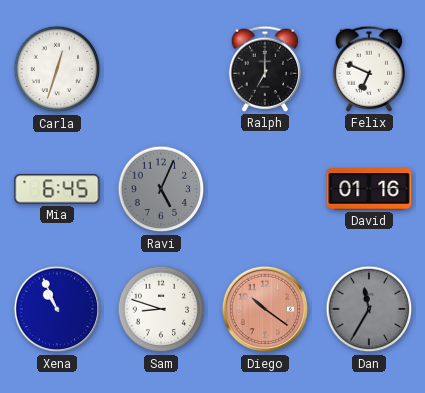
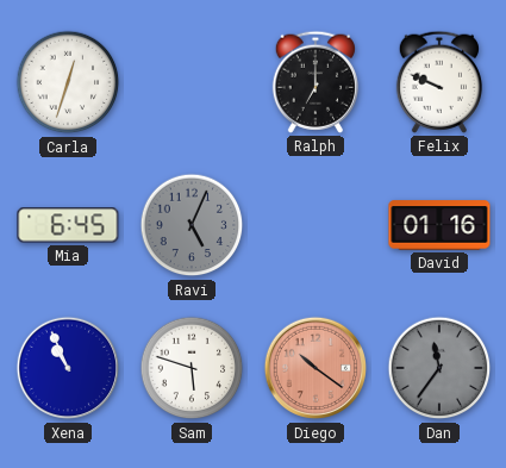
Felix: 6:49 -> 9:49 (438, 82)
Sam: 8:48 -> 5:48 (192, 368)
Dan: 11:35 -> 11:36 (439, 368)
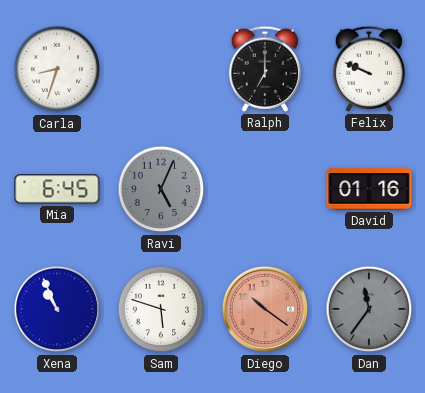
Carla: 12:33 -> 8:33 (57, 69)
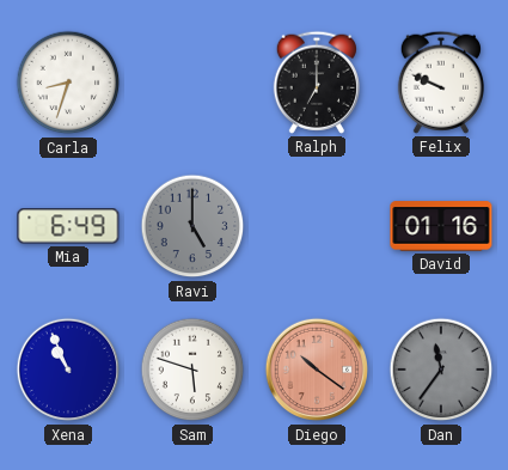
Mia: 6:45 -> 6:49 (68, 226)
Ravi: 5:04 -> 5:00 (192, 226)
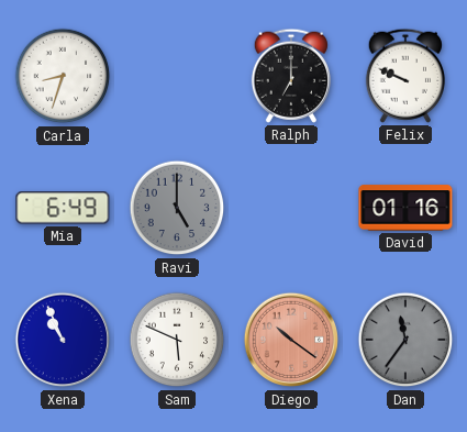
Sam: 5:48 -> 5:49 (177, 340)
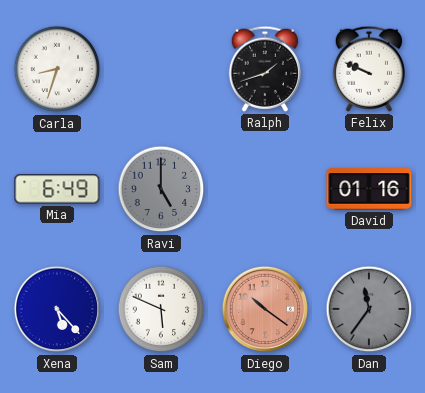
Ralph: 7:00 -> 1:42 (264, 69)
Xena: 10:56 -> 5:23 (57, 309)
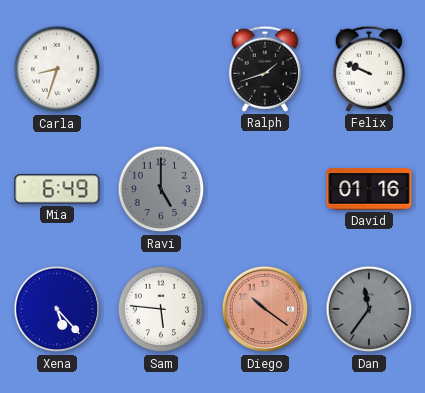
Sam: 5:49 -> 5:46 (161, 309)
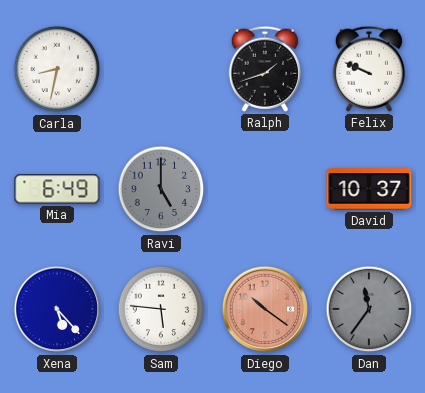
Carla: 8:33 -> 8:32 (57, 69)
David: 01:16 -> 10:37 (369, 189)
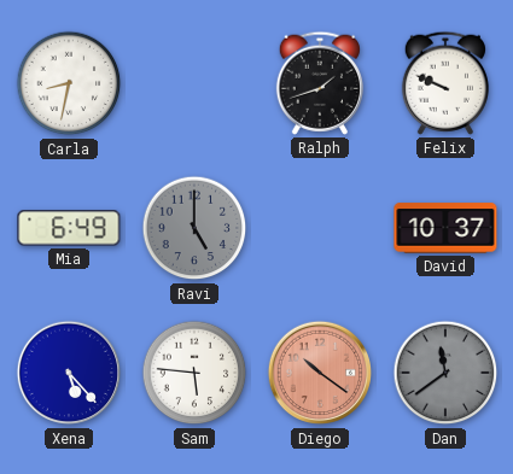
Dan: 11:36 -> 11:39 (445, 373)
